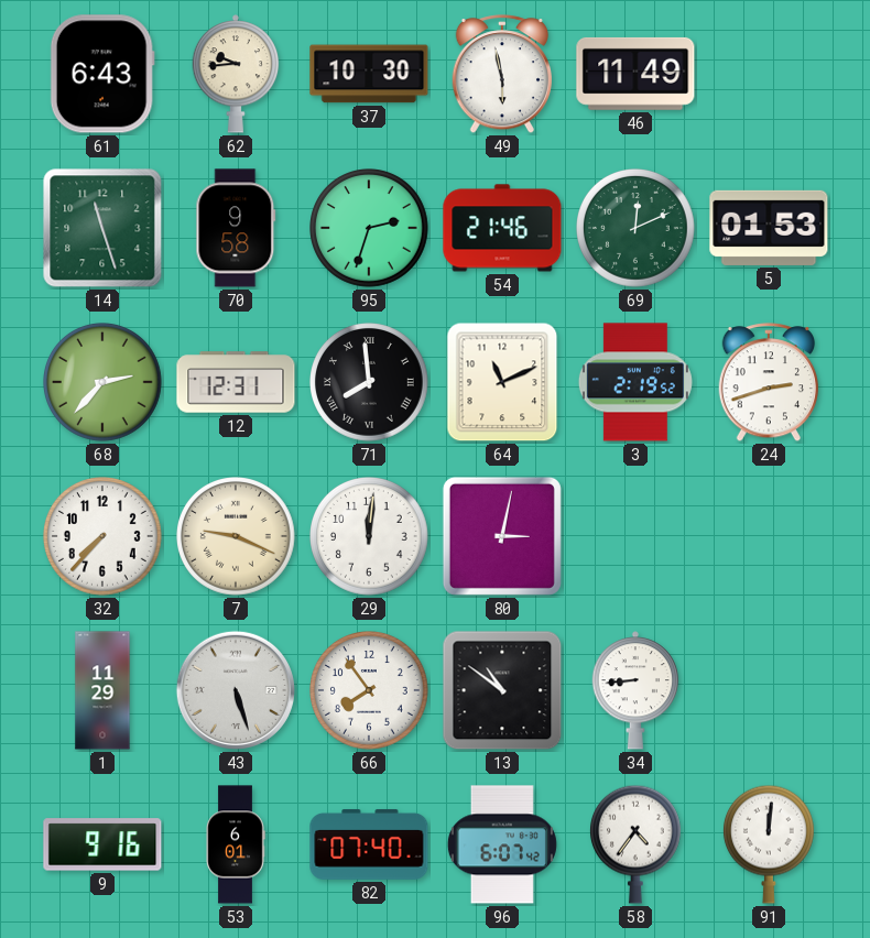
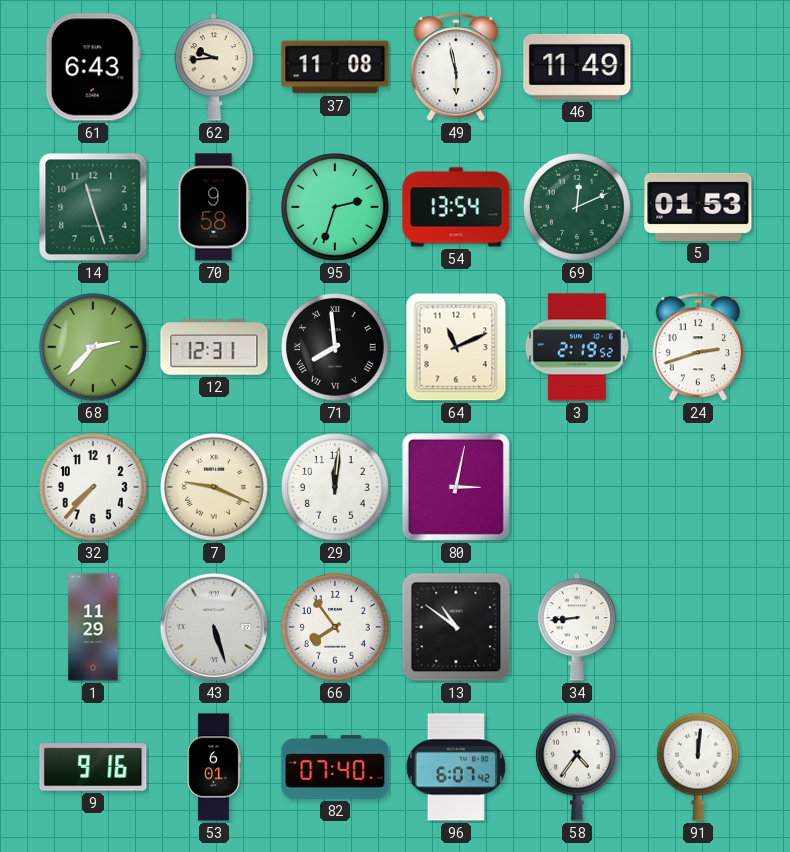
37: 10:30 -> 11:08 (335, 67)
54: 21:46 -> 13:54 (456, 207)
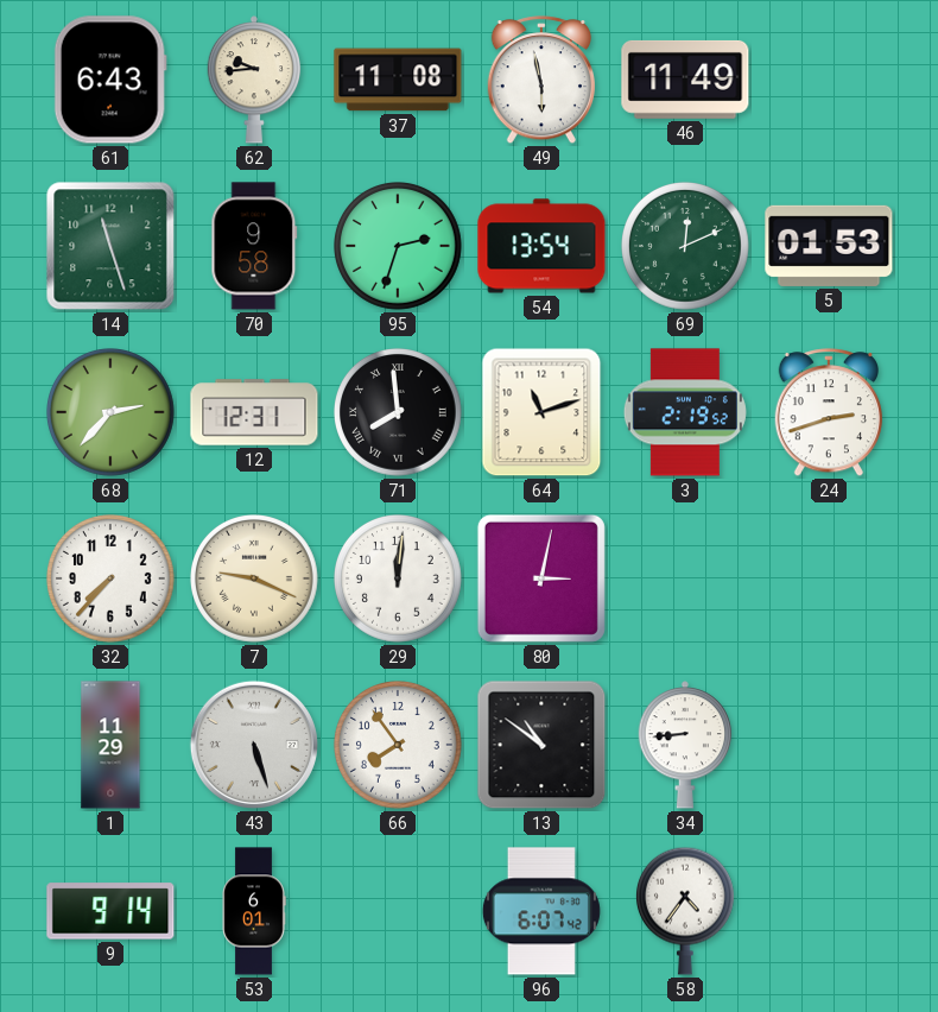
64: 11:11 -> 11:12 (541, 412)
9: 9:16 -> 9:14 (110, 911)
82: 07:40 -> none (335, 767)
91: 12:01 -> none (698, 767)
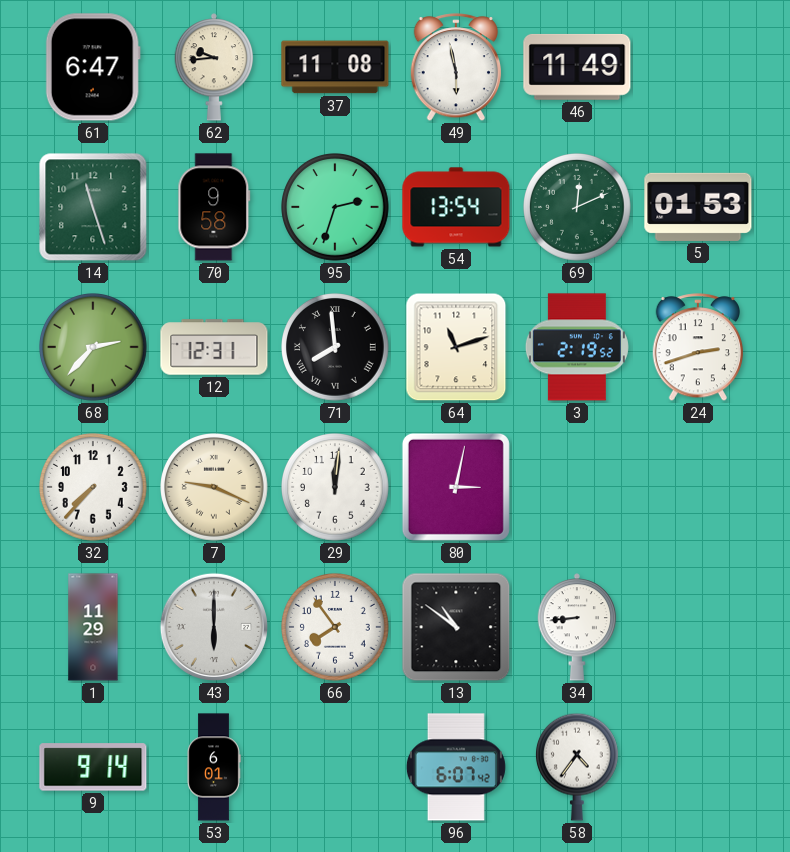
61: 6:43 -> 6:47 (93, 67)
43: 5:27 -> 6:00 (214, 627)
